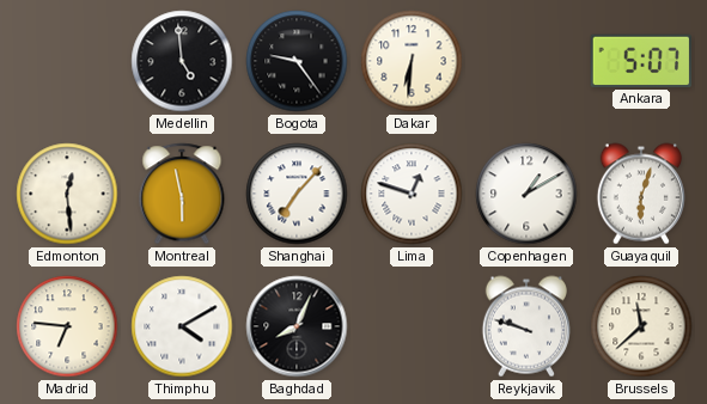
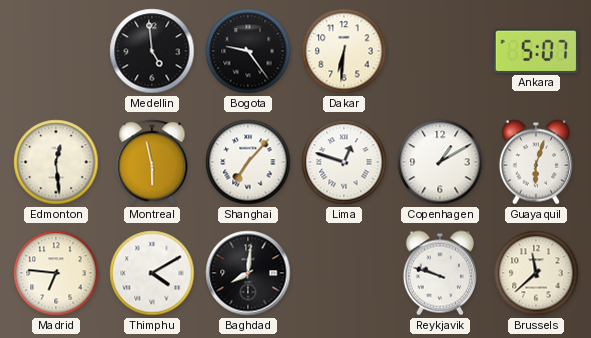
Baghdad: 8:04 -> 8:01 (248, 273)
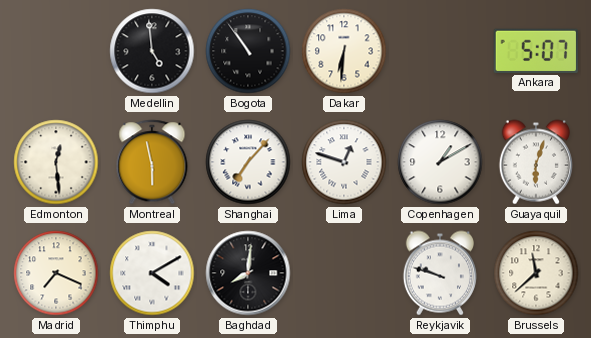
Bogota: 9:24 -> 10:54 (248, 51)
Madrid: 6:46 -> 7:19 (56, 273)
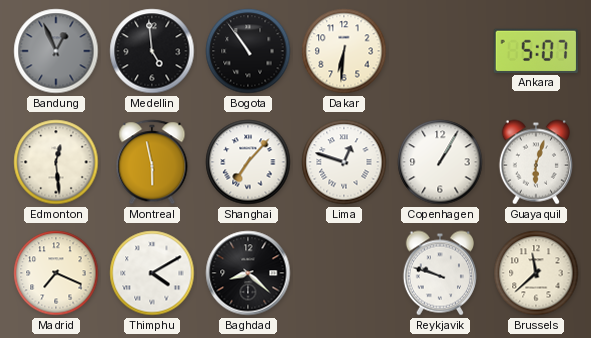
Bandung: none -> 12:56 (56, 51)
Copenhagen: 1:10 -> 1:05 (440, 162)
Baghdad: 8:01 -> 8:22 (248, 273)
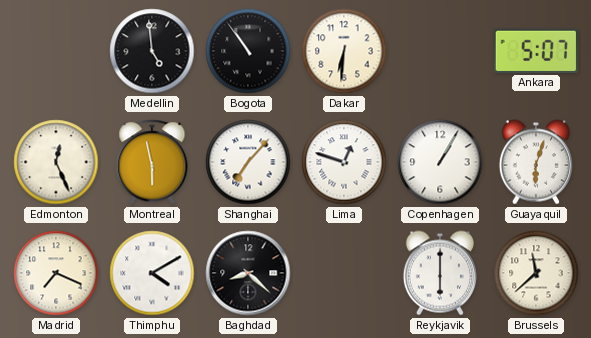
Bandung: 12:56 -> none (56, 51)
Edmonton: 12:29 -> 12:26 (56, 162)
Reykjavik: 9:48 -> 6:00 (439, 273)
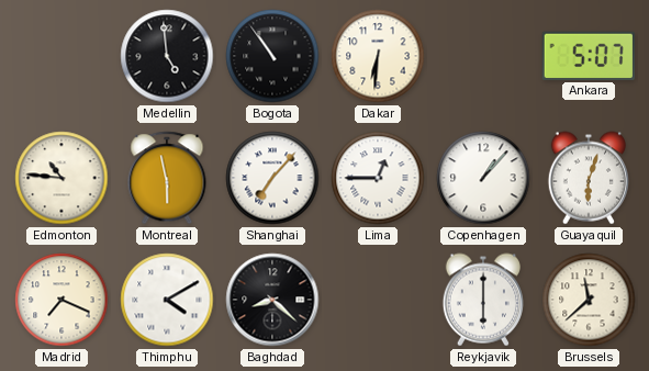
Edmonton: 12:26 -> 10:46 (61, 178)
Lima: 12:48 -> 12:45 (378, 178)
Copenhagen: 1:05 -> 1:07 (483, 178)
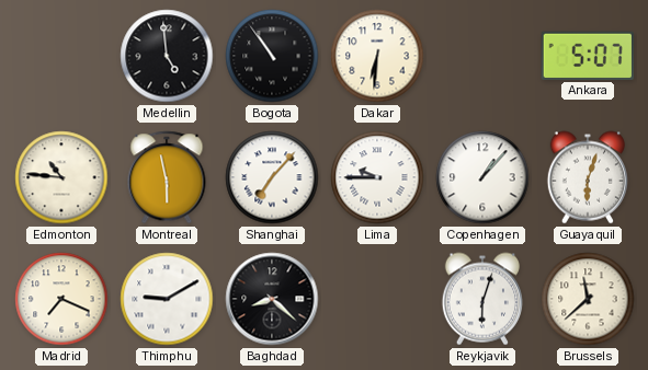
Lima: 12:45 -> 9:45 (377, 177)
Thimphu: 4:10 -> 9:10 (167, 299)
Reykjavik: 6:00 -> 6:03 (481, 299)
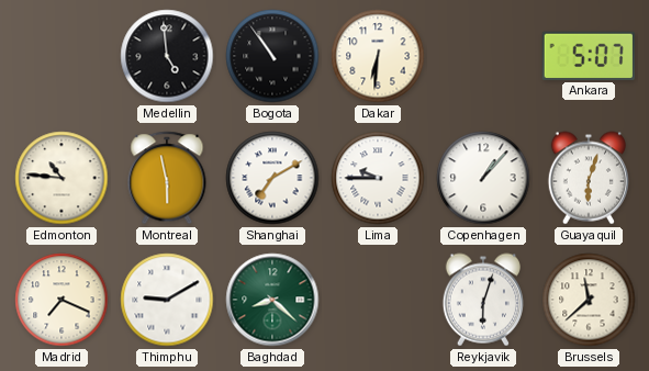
Shanghai: 7:07 -> 7:10 (272, 178)
Baghdad dial: black -> green (272, 300)
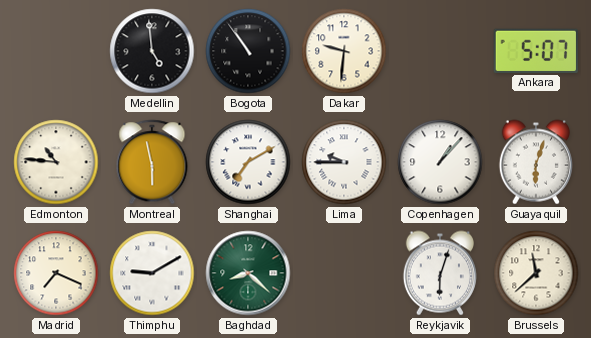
Dakar: 6:31 -> 9:31 (344, 51)
